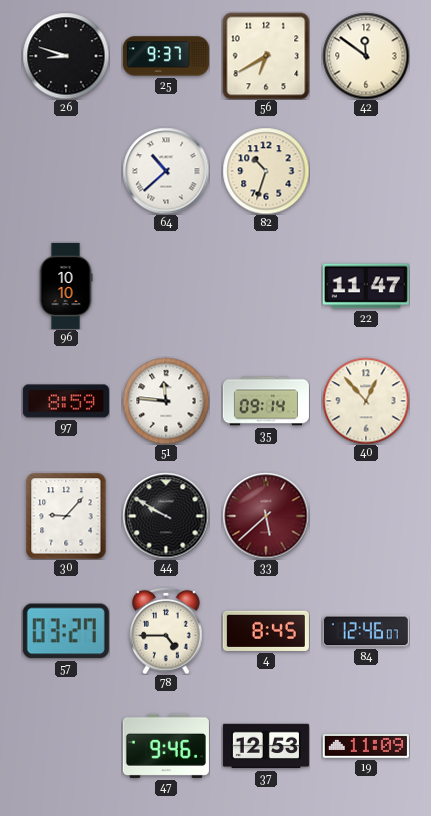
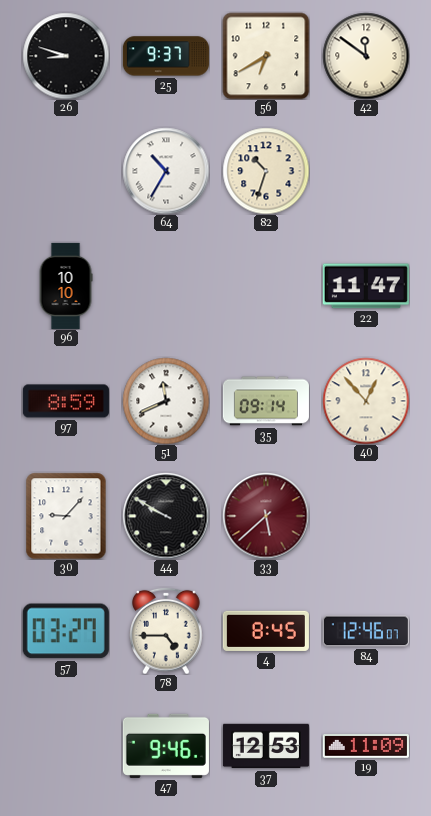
64: 10:38 -> 10:35 (166, 171)
51: 11:46 -> 11:41 (166, 401)
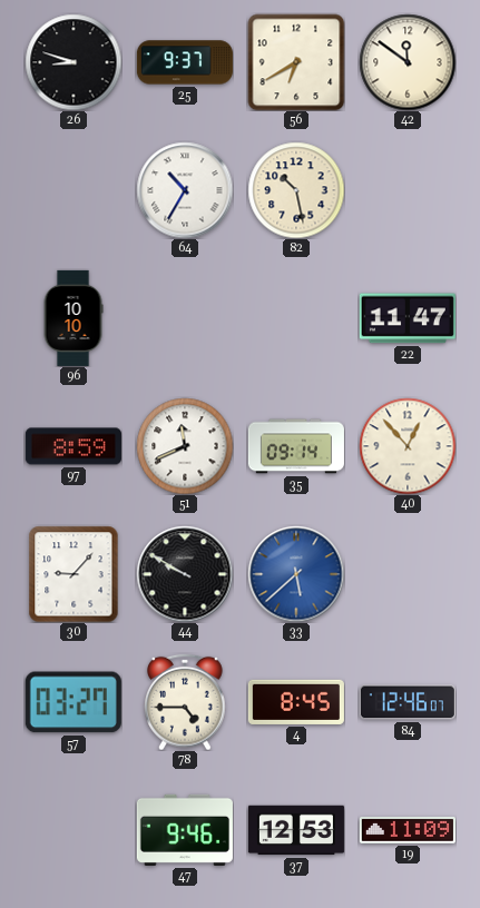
82: 10:33 -> 10:28 (296, 190)
33 dial: burgundy -> blue (296, 574)
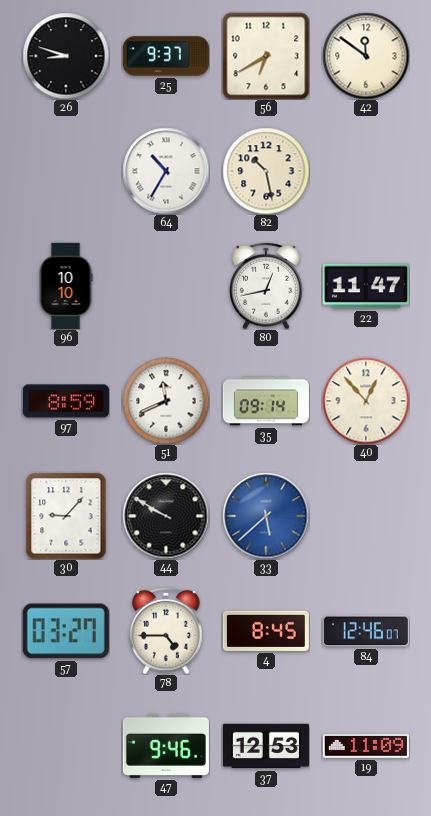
80: none -> 12:43 (266, 286)
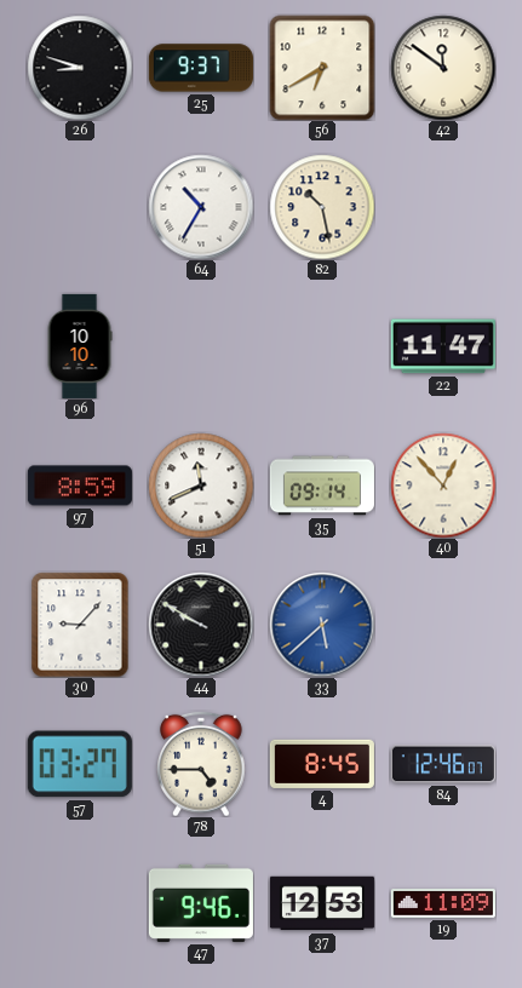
80: 12:43 -> none (266, 286)
